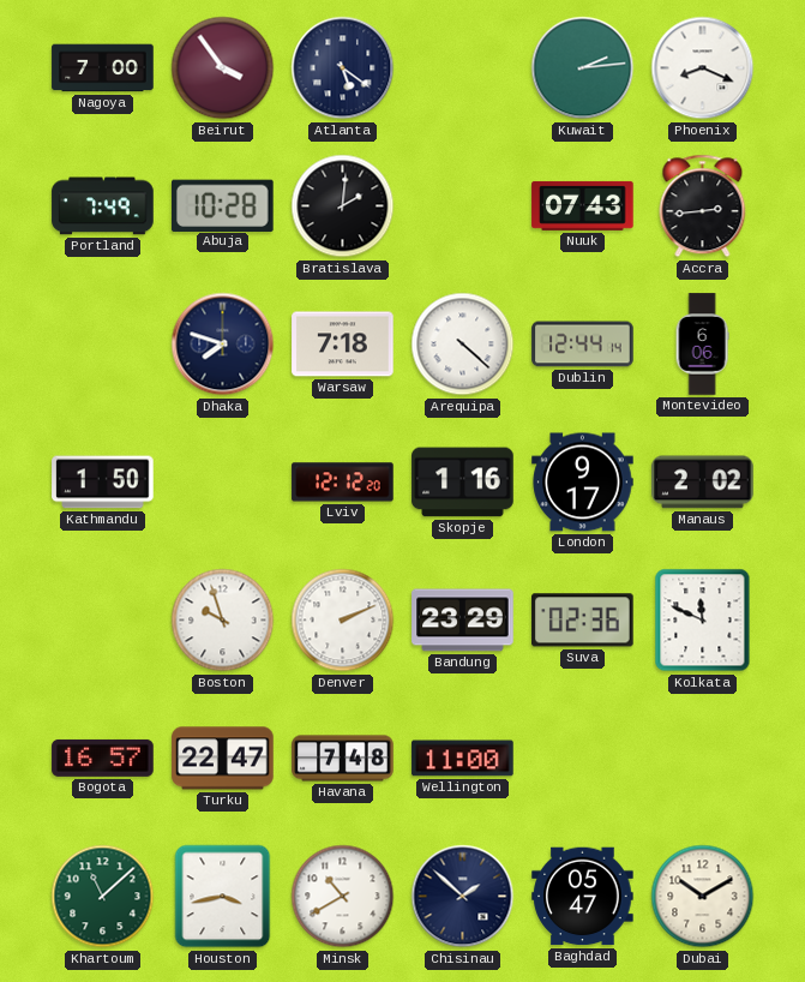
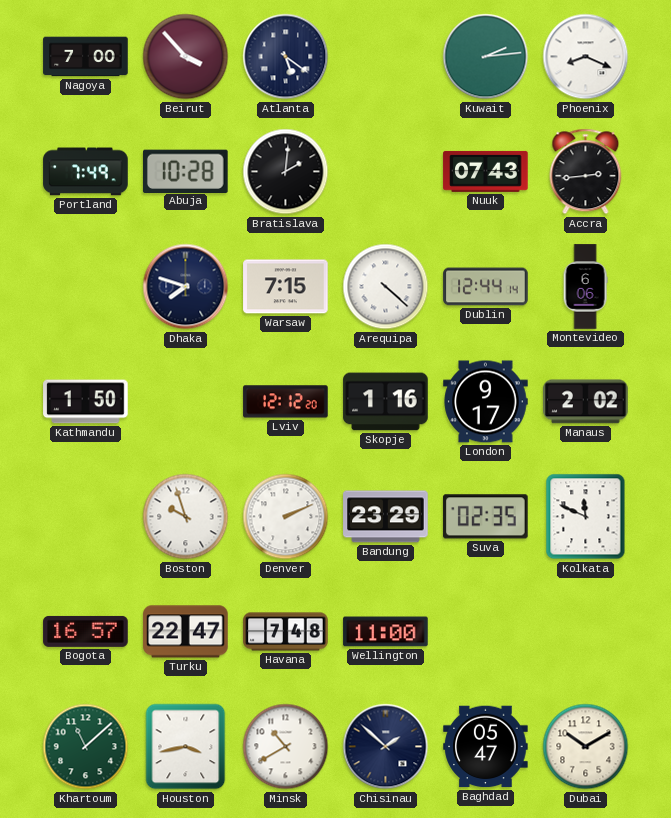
Beirut: 3:54 -> 3:53 (186, 57)
Warsaw: 7:18 -> 7:15 (286, 287)
Suva: 02:36 -> 02:35 (486, 517)
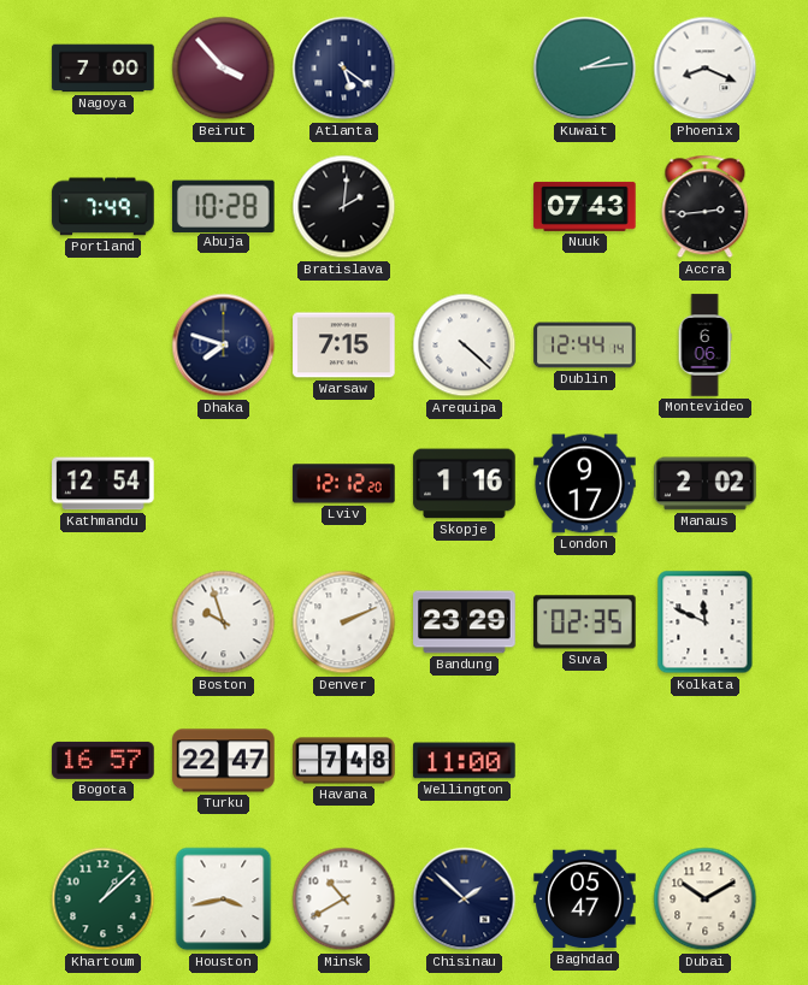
Kathmandu: 1:50 -> 12:54 (104, 484)
Khartoum: 11:08 -> 1:08 (104, 900)
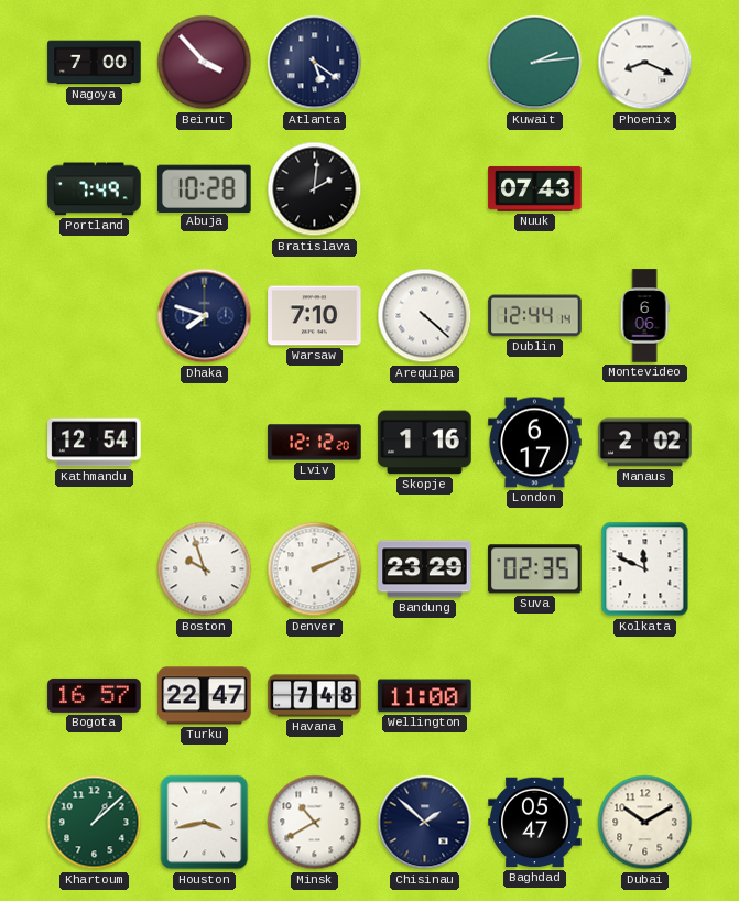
Accra: 2:44 -> none (706, 207)
Warsaw: 7:15 -> 7:10 (315, 316)
London: 9:17 -> 6:17 (535, 443)
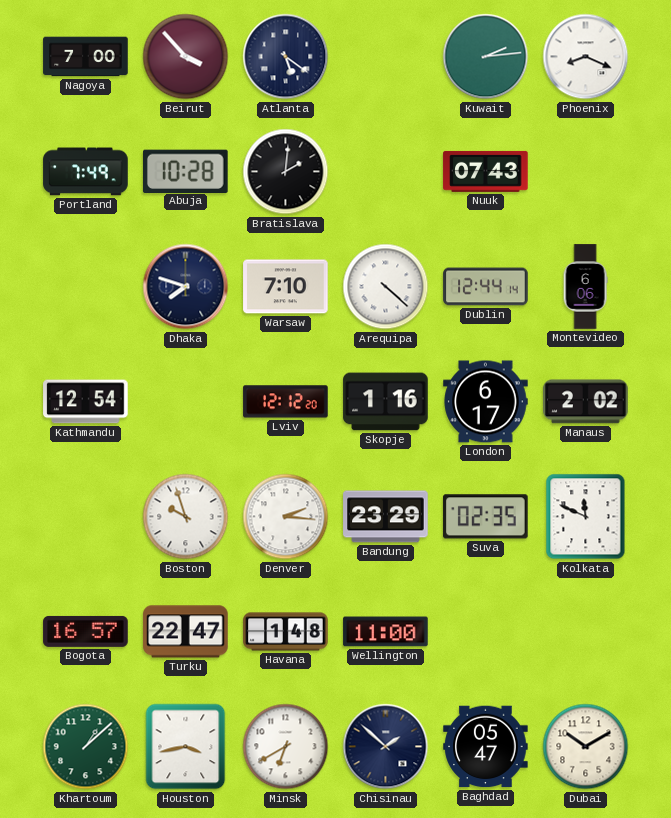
Denver: 2:11 -> 2:16 (286, 517)
Havana: 7:48 -> 1:48 (286, 632)
Minsk: 10:40 -> 6:40 (286, 747)
